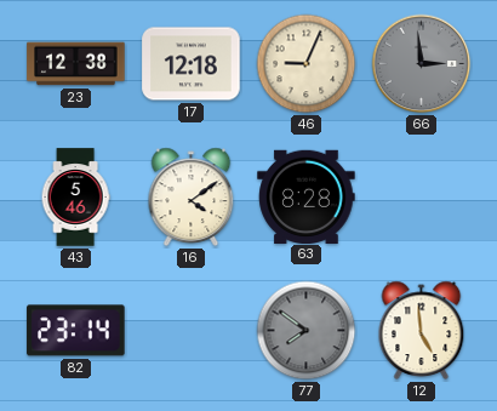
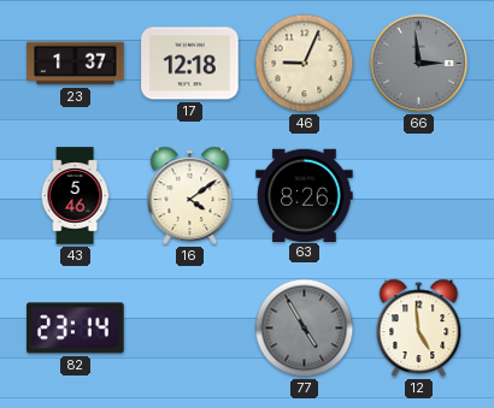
23: 12:38 -> 1:37 (76, 64)
63: 8:28 -> 8:26 (305, 195)
77: 7:51 -> 4:55 (305, 329)
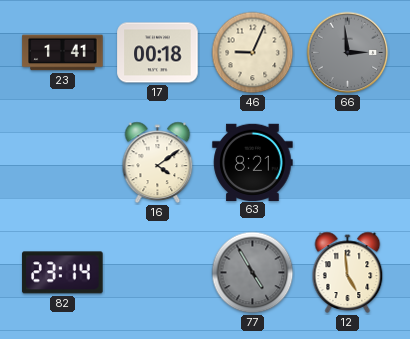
23: 1:37 -> 1:41 (63, 53)
17: 12:18 -> 00:18 (158, 53)
43: 5:46 -> none (75, 196)
63: 8:26 -> 8:21 (253, 162)
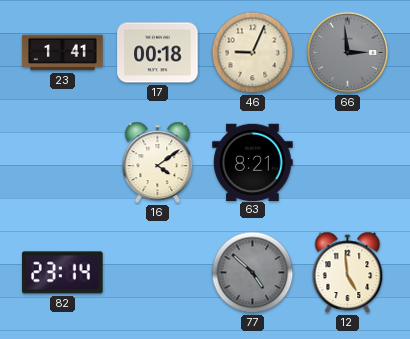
77: 4:55 -> 4:52 (253, 273)
